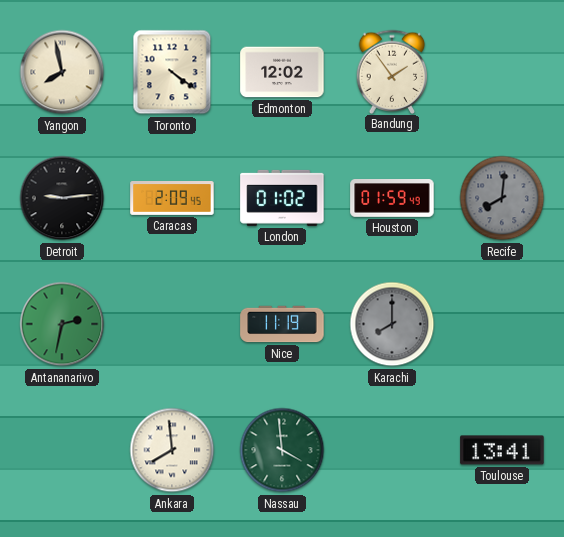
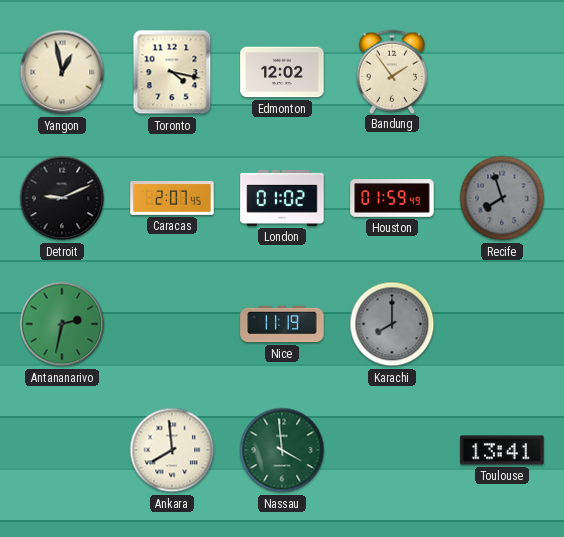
Yangon: 7:58 -> 12:58 (62, 72)
Toronto: 4:21 -> 4:17 (172, 72)
Detroit: 9:14 -> 9:11 (62, 198)
Caracas: 2:09 -> 2:07 (172, 199)
Recife: 8:01 -> 7:57 (502, 198)
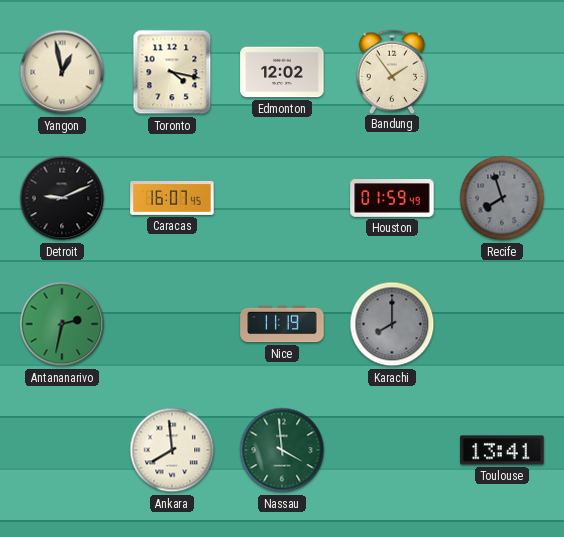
Caracas: 2:07 -> 16:07 (172, 199)
London: 01:02 -> none (282, 198)
